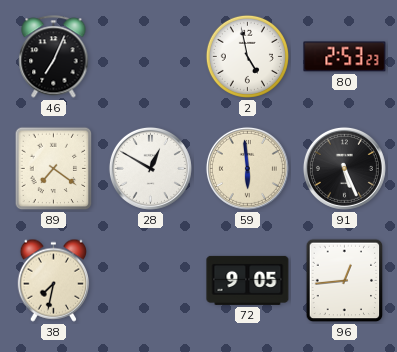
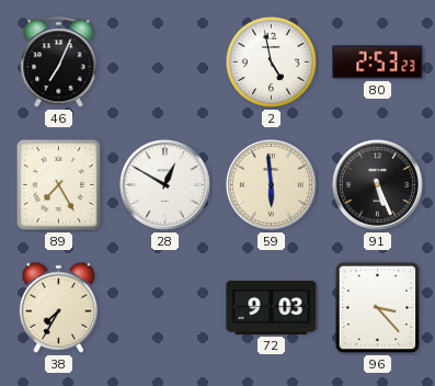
89: 7:21 -> 7:25 (59, 185)
38: 7:32 -> 7:35 (59, 307)
72: 9:05 -> 9:03 (272, 307)
96: 12:44 -> 3:23 (378, 308)
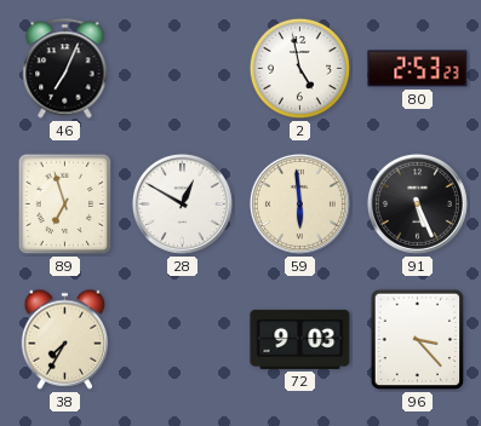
89: 7:25 -> 6:57 (65, 205)
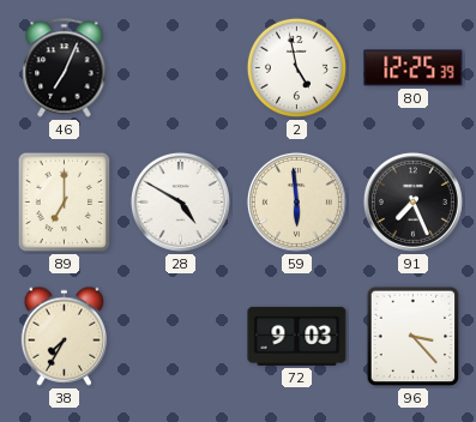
80: 2:53 -> 12:25 (414, 68)
89: 6:57 -> 7:00 (65, 203)
28: 12:50 -> 4:50 (180, 201)
91: 5:26 -> 7:26 (412, 201)
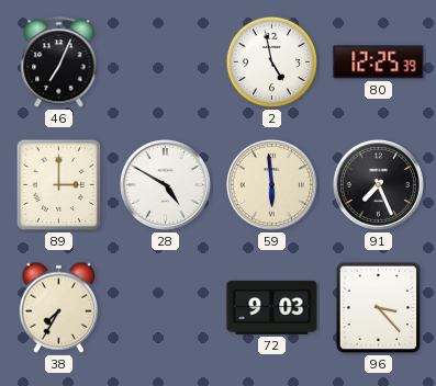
89: 7:00 -> 3:00 (59, 185)
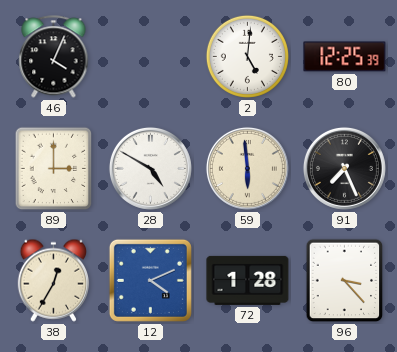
46: 7:04 -> 4:04 (54, 57)
2: 4:58 -> 5:01 (247, 56)
38: 7:35 -> 12:35 (54, 280)
12: none -> 4:11 (150, 280)
72: 9:03 -> 1:28 (248, 280)
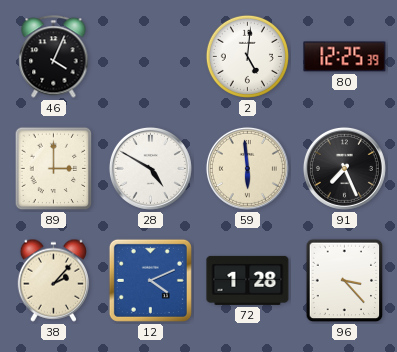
38: 12:35 -> 2:07 (54, 280)
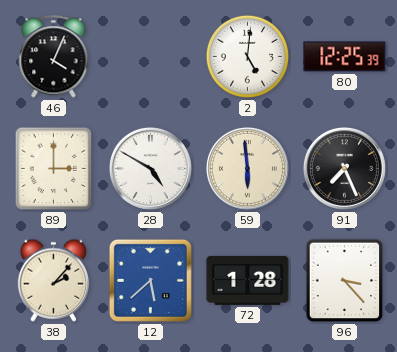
12: 4:11 -> 5:38 (150, 280)
